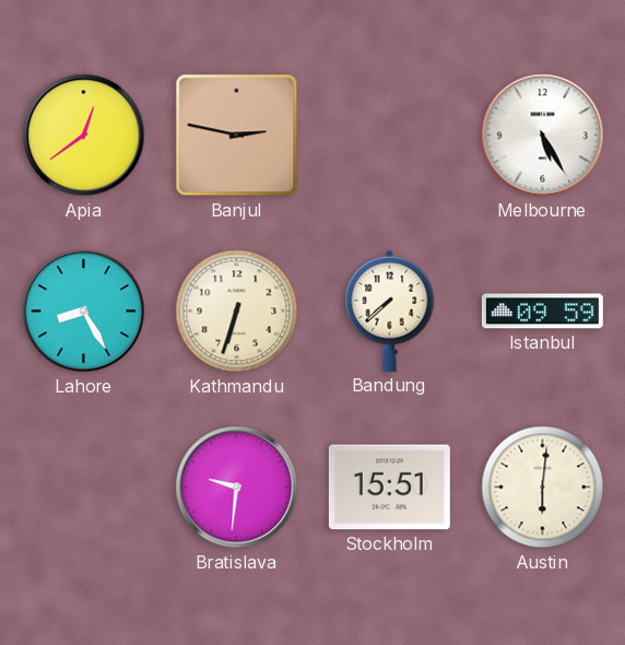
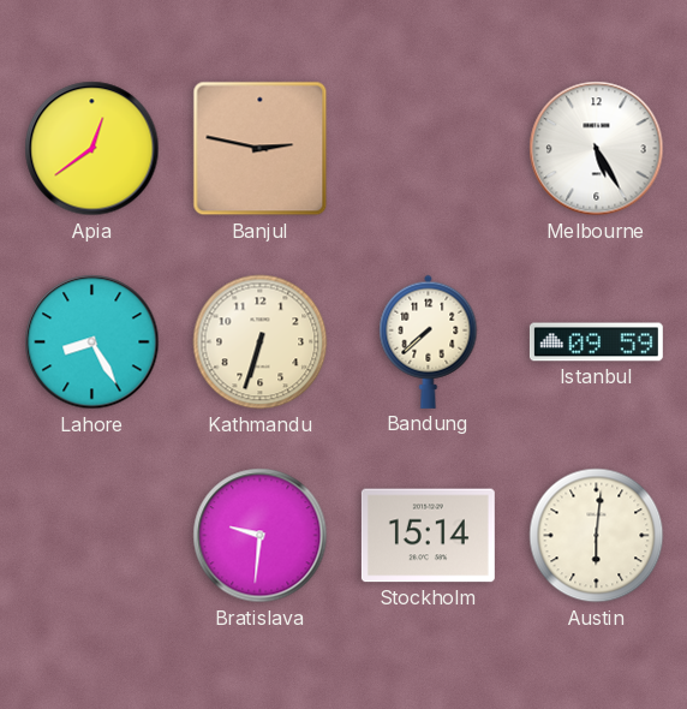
Stockholm: 15:51 -> 15:14 (428, 536)
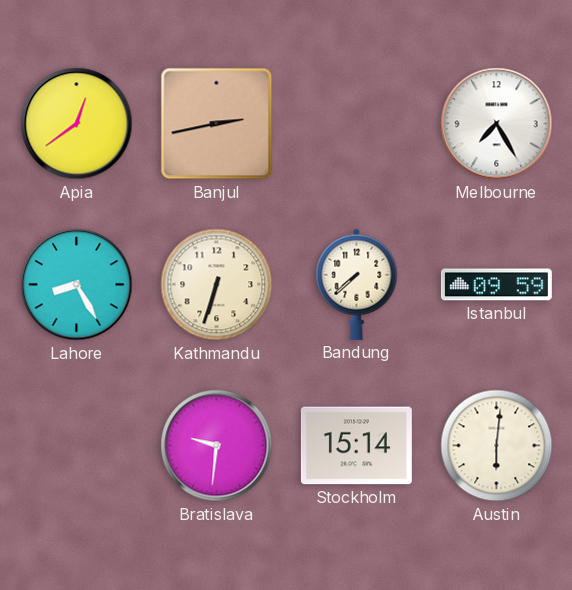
Banjul: 2:47 -> 2:43 (217, 124)
Melbourne: 5:25 -> 7:25 (497, 124)
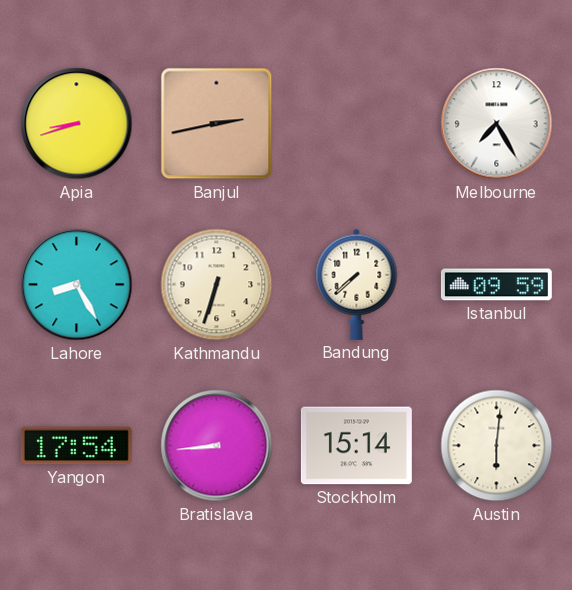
Apia: 12:39 -> 8:42 (77, 124)
Yangon: none -> 17:54 (76, 446)
Bratislava: 9:31 -> 8:44 (217, 446)
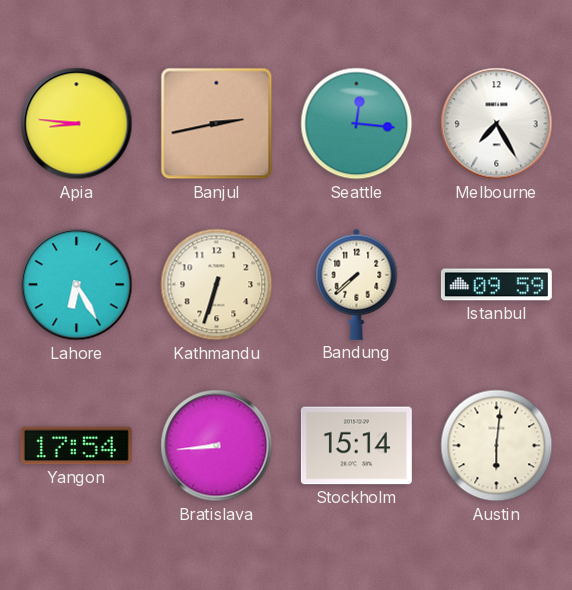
Apia: 8:42 -> 8:46 (77, 124)
Seattle: none -> 12:16 (357, 124)
Lahore: 8:25 -> 6:25 (77, 285)
